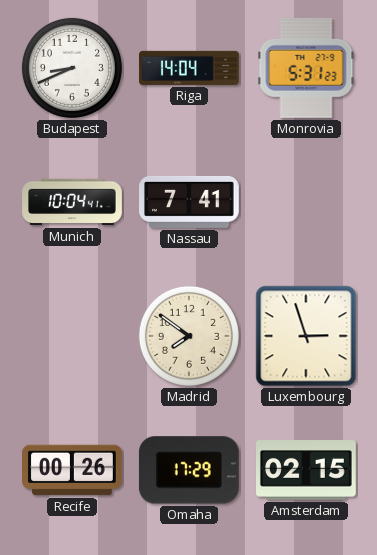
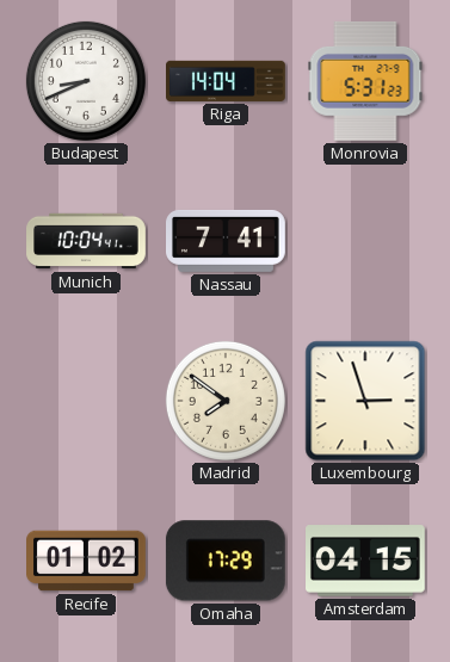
Recife: 00:26 -> 01:02 (87, 561)
Amsterdam: 02:15 -> 04:15 (366, 561)
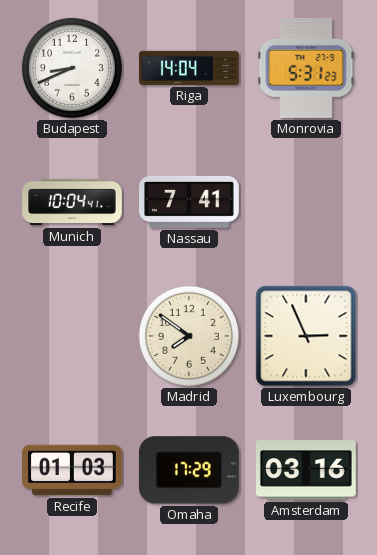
Luxembourg: 2:57 -> 2:56 (306, 336)
Recife: 01:02 -> 01:03 (73, 470)
Amsterdam: 04:15 -> 03:16 (307, 470)
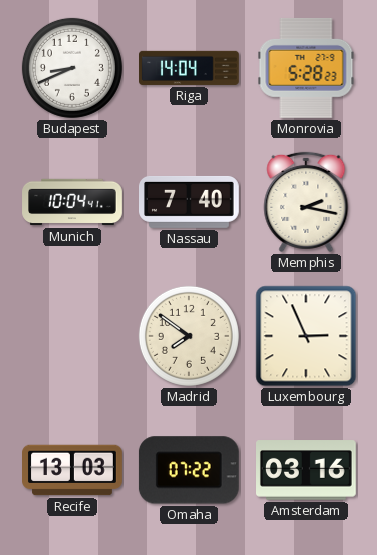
Monrovia: 5:31 -> 5:28 (306, 68)
Nassau: 7:41 -> 7:40 (190, 202)
Memphis: none -> 2:17 (306, 202)
Recife: 01:03 -> 13:03 (73, 470)
Omaha: 17:29 -> 07:22 (189, 470)
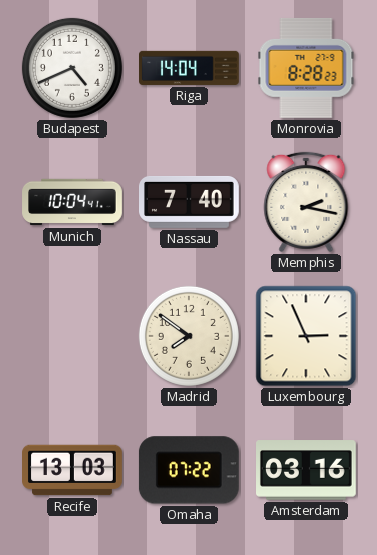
Budapest: 8:41 -> 4:41 (72, 68)
Monrovia: 5:28 -> 8:28 (306, 68)
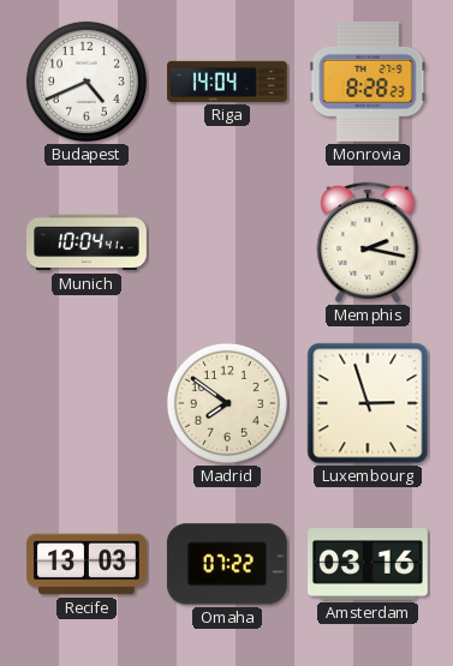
Nassau: 7:40 -> none (190, 202)
Luxembourg: 2:56 -> 2:57 (368, 403)
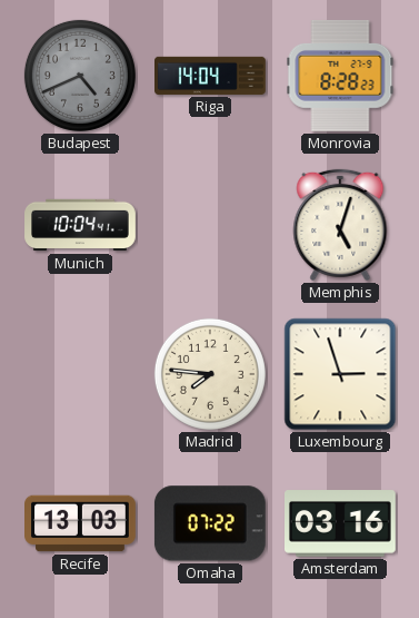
Budapest dial: white -> grey (80, 76)
Memphis: 2:17 -> 5:03 (340, 225)
Madrid: 7:51 -> 7:46 (210, 374)
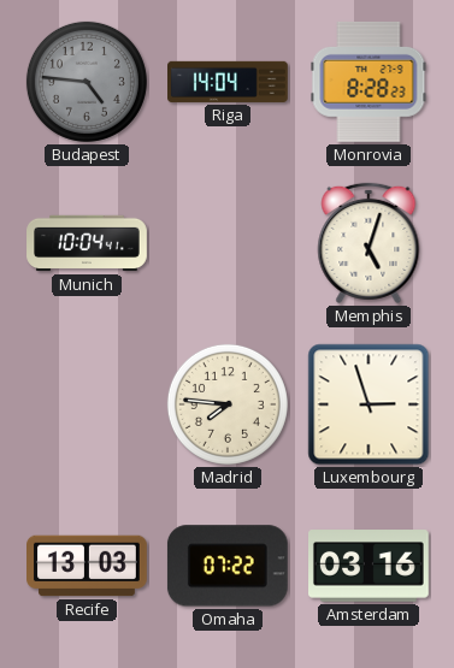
Budapest: 4:41 -> 4:46 (87, 82)
